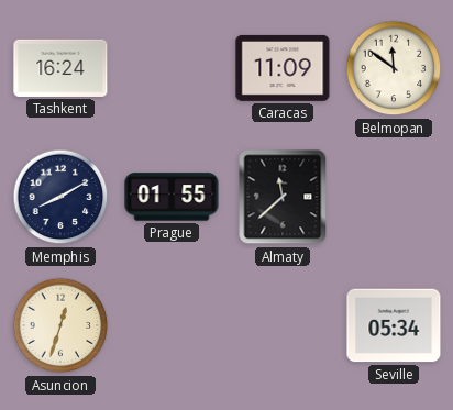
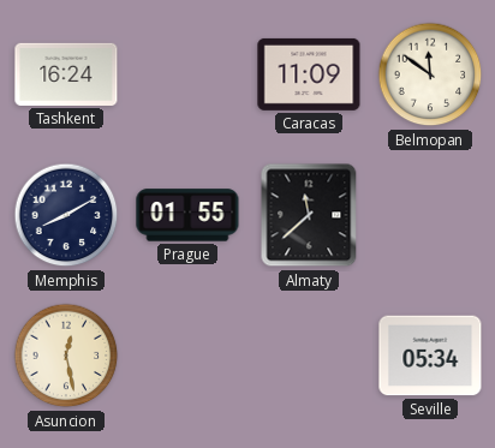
Asuncion: 12:33 -> 12:28 (66, 356)
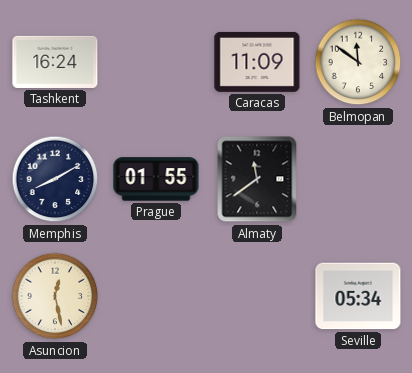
Almaty: 11:38 -> 11:39 (257, 179)
